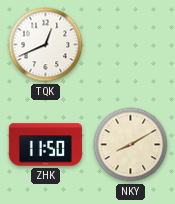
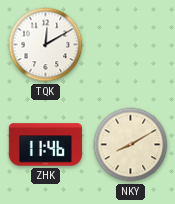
TQK: 12:41 -> 12:10 (46, 45)
ZHK: 11:50 -> 11:46 (45, 145)
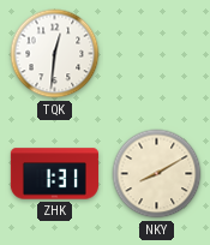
TQK: 12:10 -> 12:31 (55, 54)
ZHK: 11:46 -> 1:31 (54, 174)
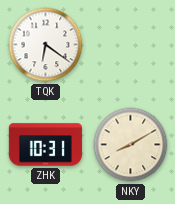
TQK: 12:31 -> 6:21 (46, 45)
ZHK: 1:31 -> 10:31 (45, 145)
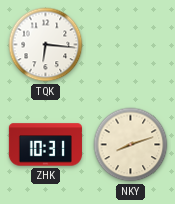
TQK: 6:21 -> 6:16 (46, 45)
NKY: 8:10 -> 8:12 (131, 145)
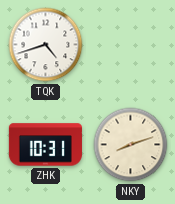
TQK: 6:16 -> 4:42 (46, 45)
